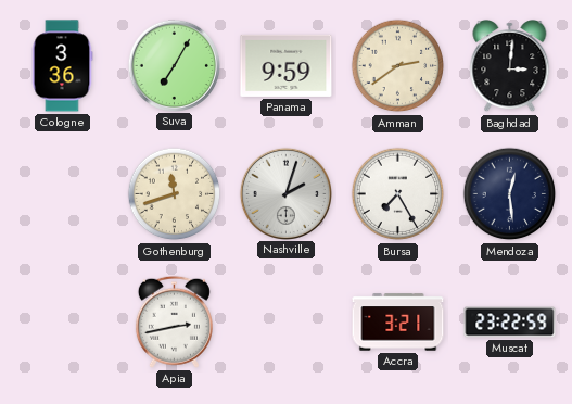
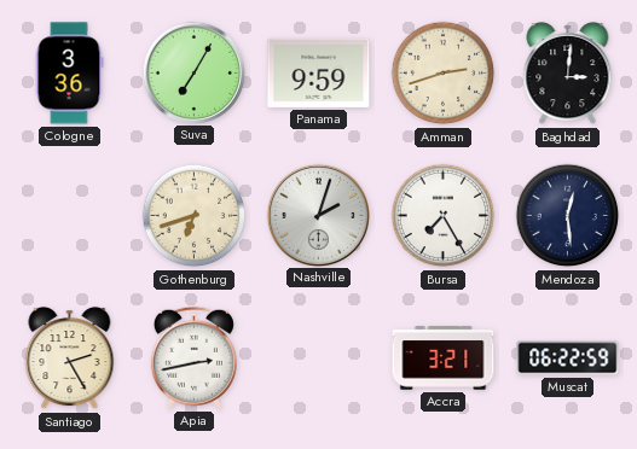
Amman: 2:39 -> 2:42 (444, 74)
Gothenburg: 11:42 -> 6:42 (195, 216)
Santiago: none -> 2:25 (70, 358)
Muscat: 23:22 -> 06:22 (568, 358)
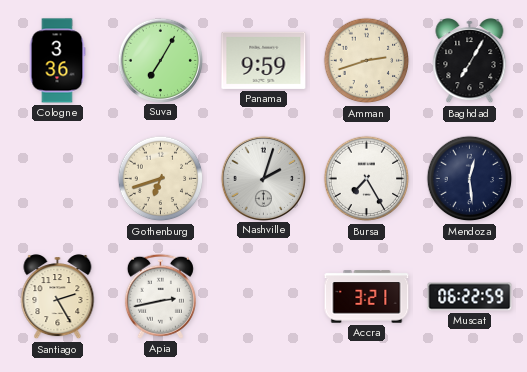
Baghdad: 3:01 -> 7:05 (470, 61)
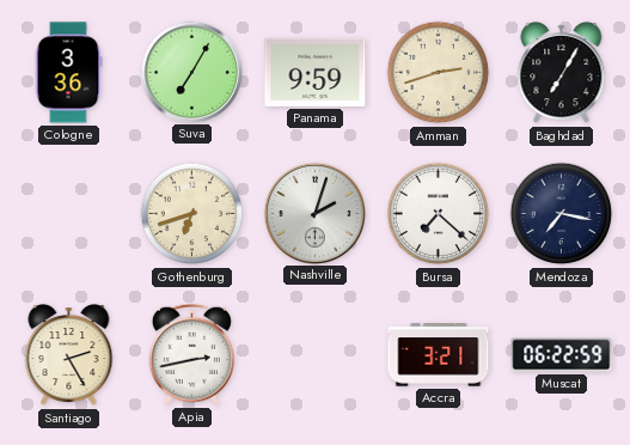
Bursa: 7:25 -> 7:22 (439, 214)
Mendoza: 12:29 -> 7:17 (562, 214)
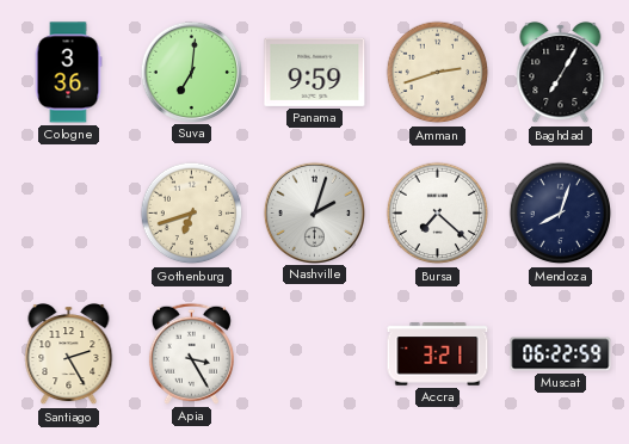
Suva: 7:05 -> 7:01 (191, 72)
Mendoza: 7:17 -> 8:03 (561, 214)
Apia: 2:43 -> 3:25 (191, 353)
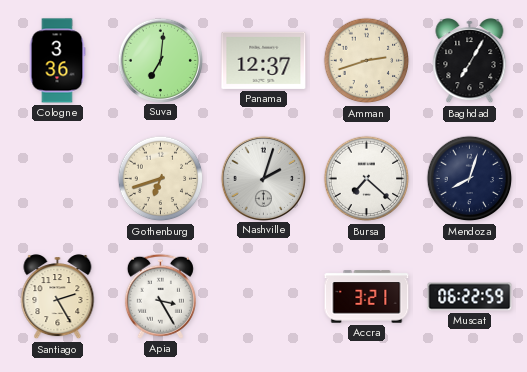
Panama: 9:59 -> 12:37 (264, 60)
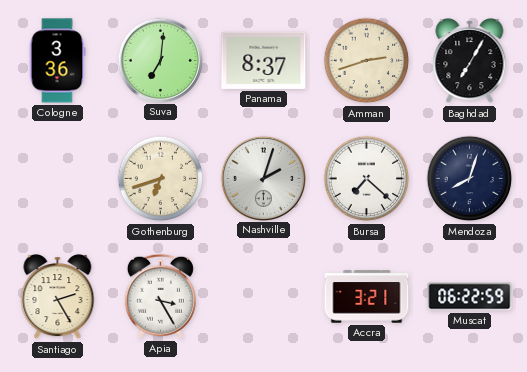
Panama: 12:37 -> 8:37 (264, 60)
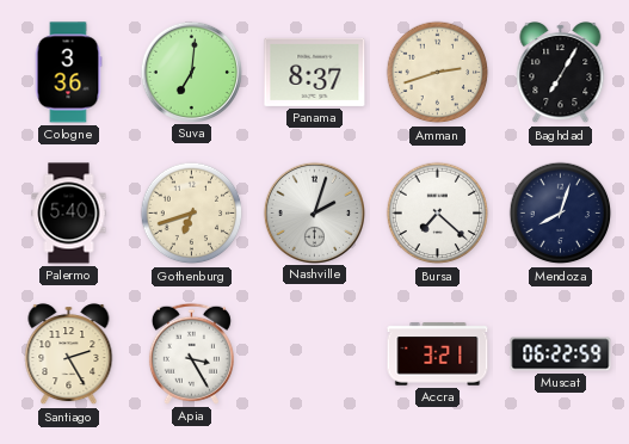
Palermo: none -> 5:40 (69, 214)
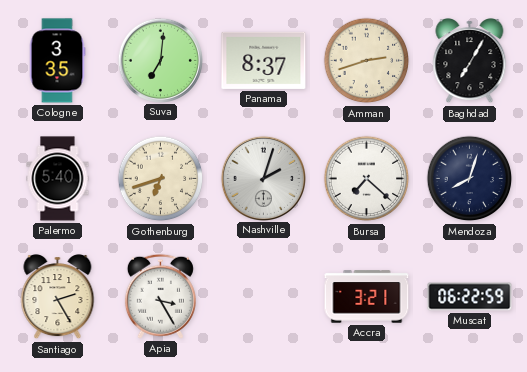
Cologne: 3:36 -> 3:35 (57, 61)
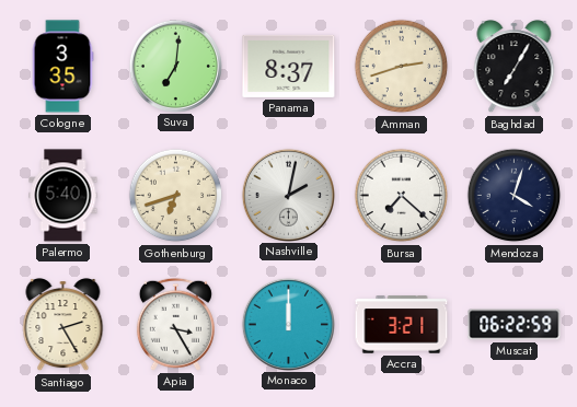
Nashville: 2:03 -> 2:02 (288, 195)
Mendoza: 8:03 -> 4:03 (515, 196)
Monaco: none -> 12:00 (288, 324)
